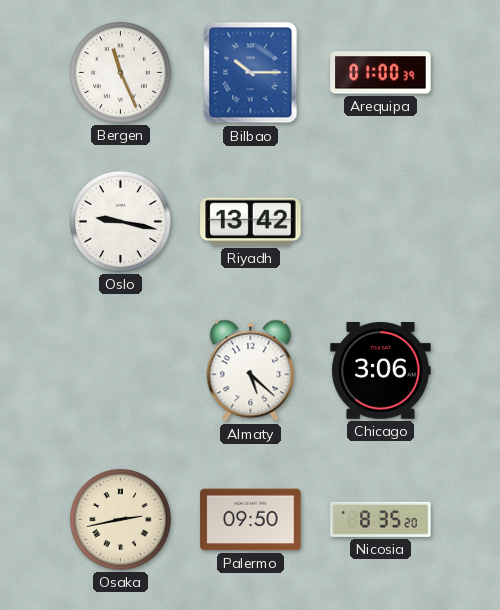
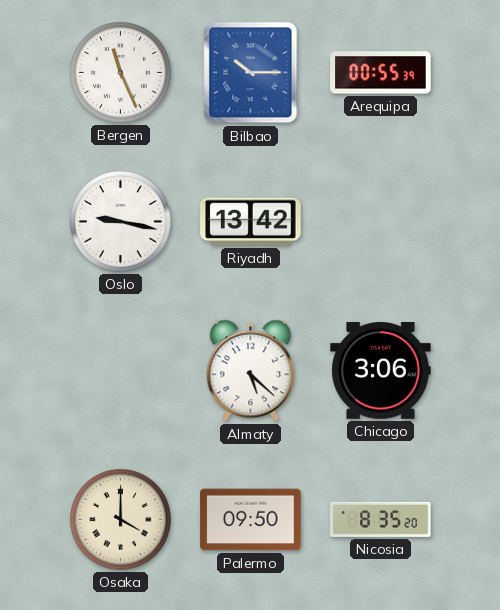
Arequipa: 01:00 -> 00:55 (381, 73)
Osaka: 2:43 -> 4:00 (120, 519)
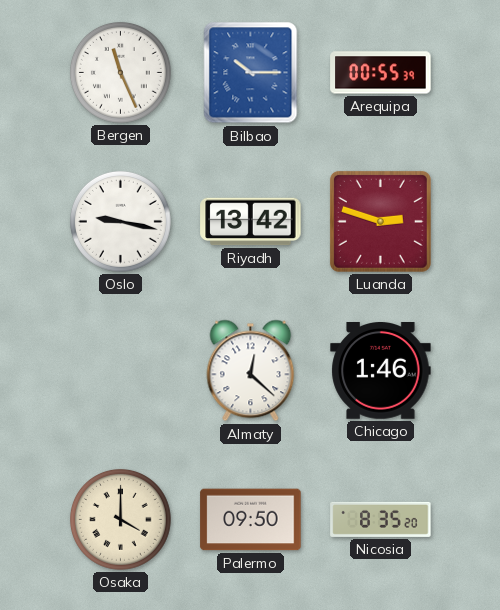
Luanda: none -> 2:48 (380, 221)
Almaty: 5:22 -> 12:22 (251, 371)
Chicago: 3:06 -> 1:46 (381, 371)
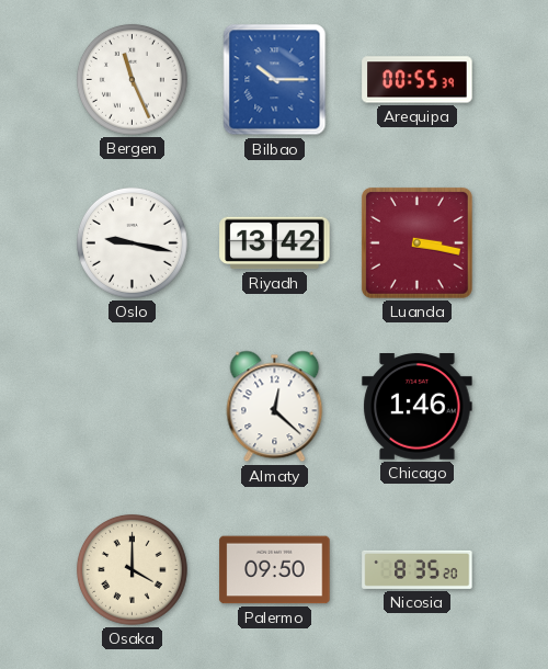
Luanda: 2:48 -> 3:17 (416, 242)
